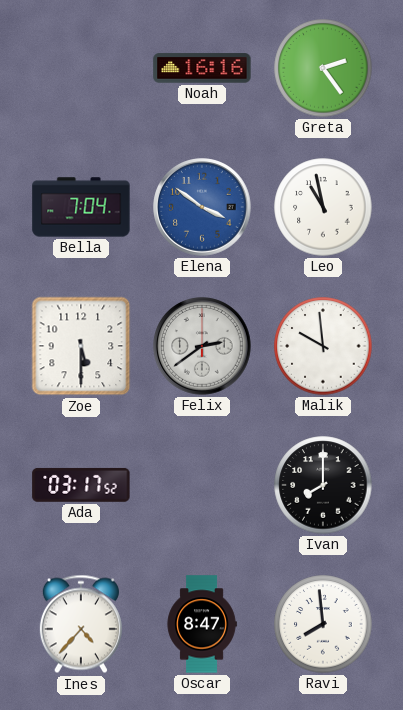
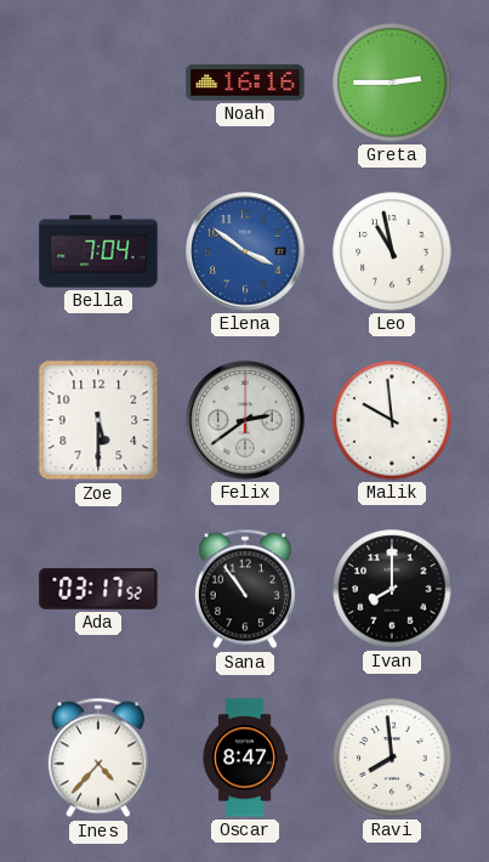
Greta: 2:24 -> 2:45 (392, 83)
Sana: none -> 10:54 (245, 589)
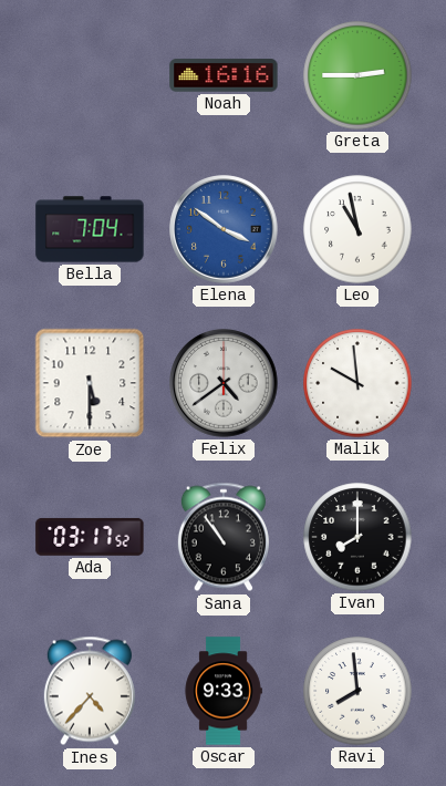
Felix: 2:39 -> 4:39 (224, 383)
Oscar: 8:47 -> 9:33 (224, 691)
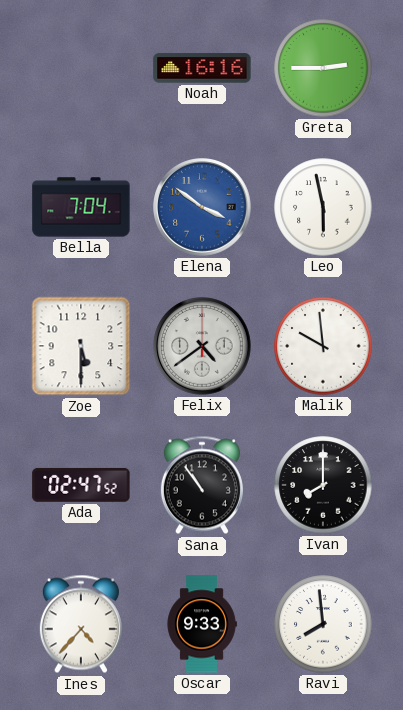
Leo: 10:58 -> 5:58 (323, 207)
Ada: 03:17 -> 02:47 (81, 485)
